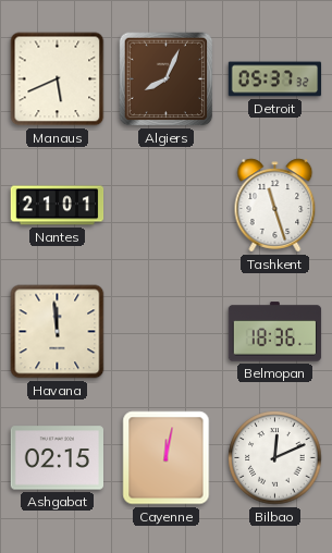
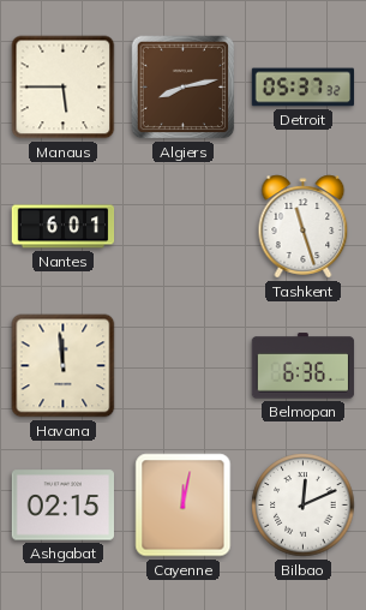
Manaus: 5:41 -> 5:45 (64, 88)
Algiers: 8:04 -> 8:13 (184, 88)
Nantes: 21:01 -> 6:01 (64, 227)
Belmopan: 18:36 -> 6:36 (304, 366)
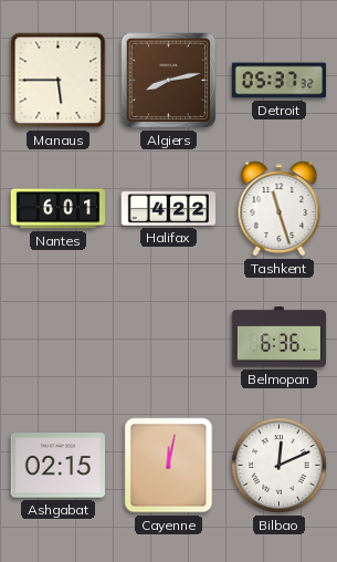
Halifax: none -> 4:22 (169, 209)
Havana: 11:59 -> none (64, 366)
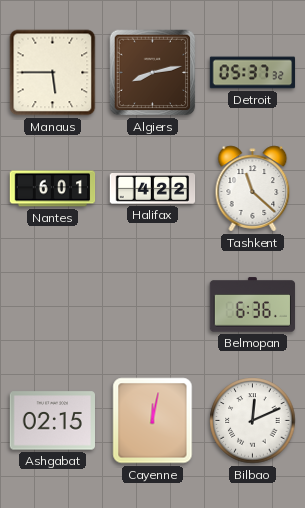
Tashkent: 11:27 -> 11:22 (253, 189)
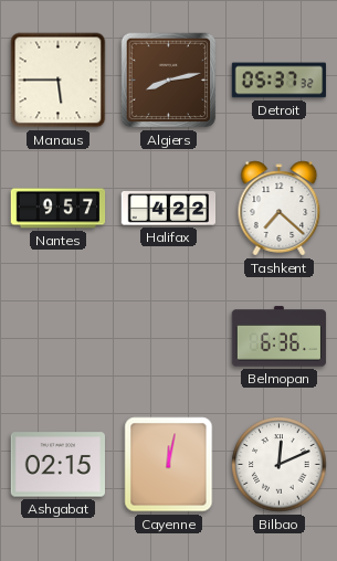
Nantes: 6:01 -> 9:57 (59, 209)
Tashkent: 11:22 -> 7:22 (280, 209)
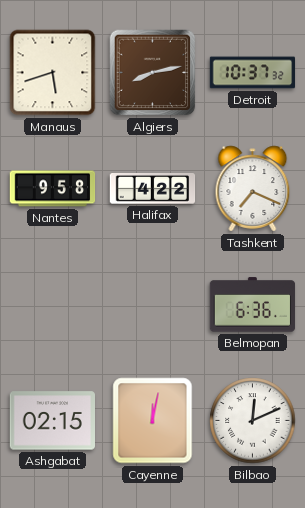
Manaus: 5:45 -> 5:42 (53, 73)
Detroit: 05:37 -> 10:37 (253, 73)
Nantes: 9:57 -> 9:58 (53, 189)
Tashkent: 7:22 -> 7:19 (253, 189)
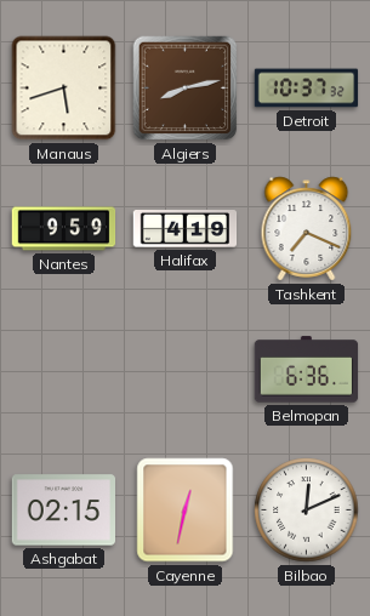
Nantes: 9:58 -> 9:59 (64, 229)
Halifax: 4:22 -> 4:19 (186, 229)
Cayenne: 12:02 -> 12:32 (186, 511)
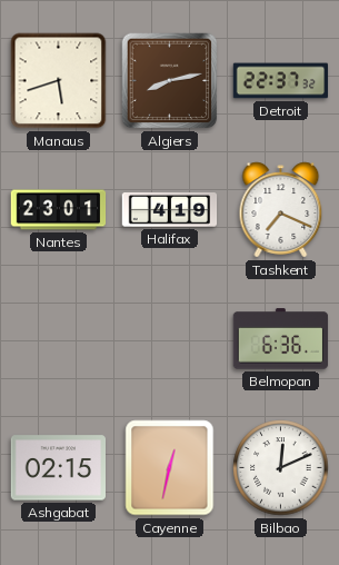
Detroit: 10:37 -> 22:37 (281, 81)
Nantes: 9:59 -> 23:01 (59, 210)
